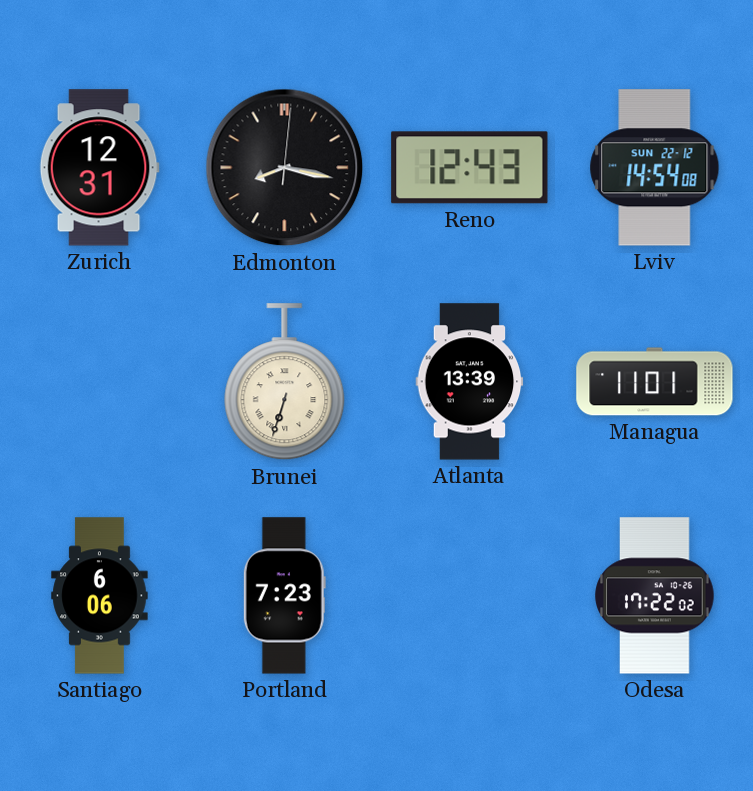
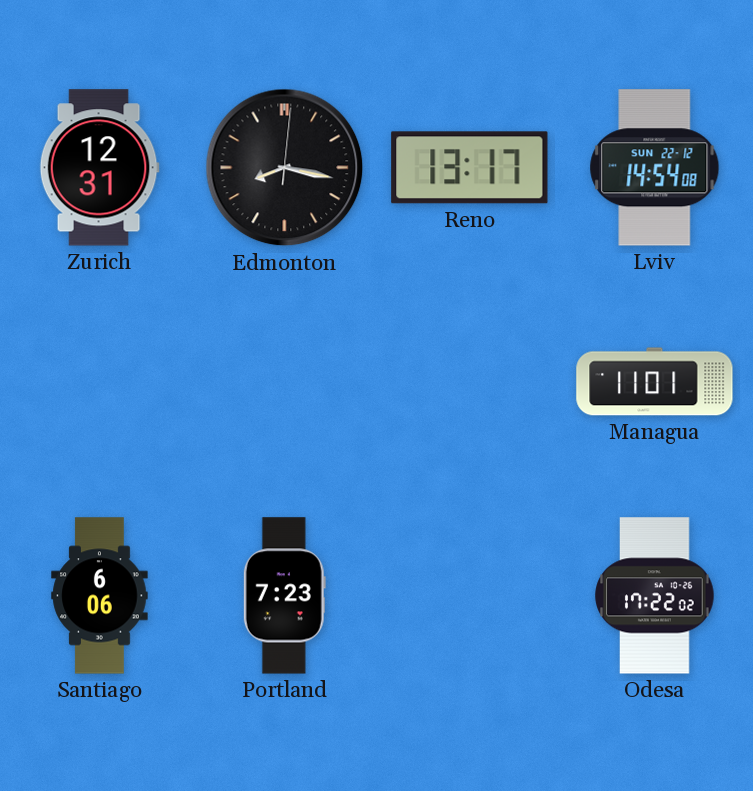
Reno: 12:43 -> 13:17 (470, 168)
Brunei: 6:33 -> none (285, 382)
Atlanta: 13:39 -> none (470, 382)
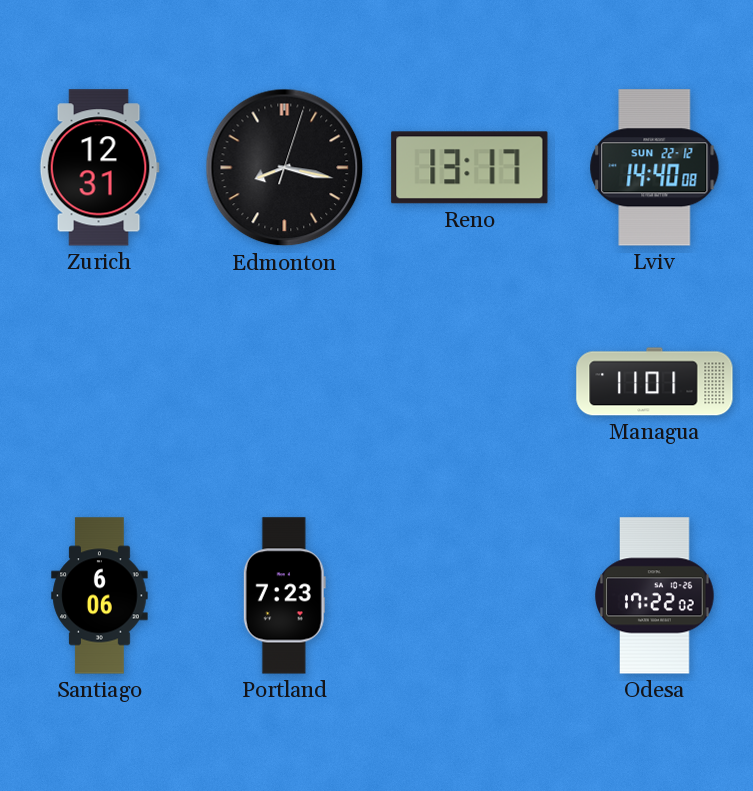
Edmonton: 8:17:01 -> 8:17:03 (285, 168)
Lviv: 14:54 -> 14:40 (655, 168)
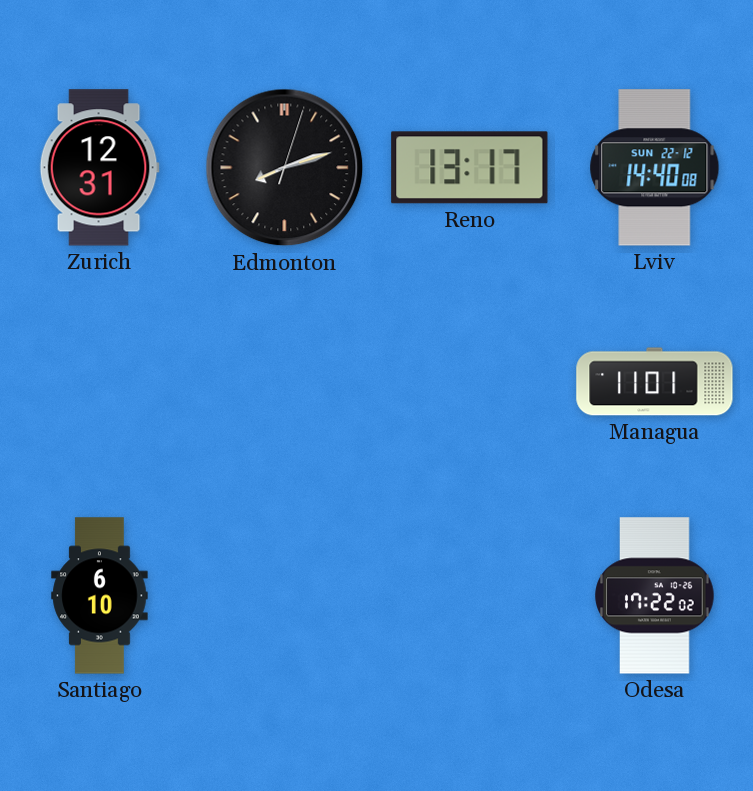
Edmonton: 8:17 -> 8:12 (285, 168)
Santiago: 6:06 -> 6:10 (100, 596)
Portland: 7:23 -> none (284, 596)
